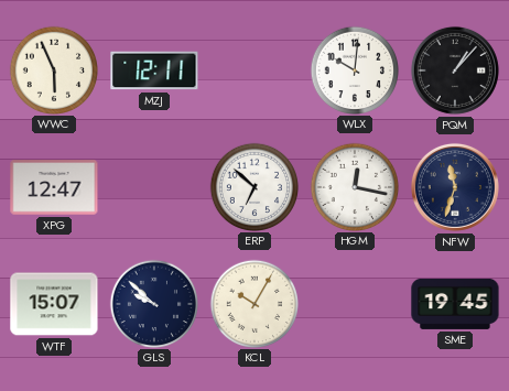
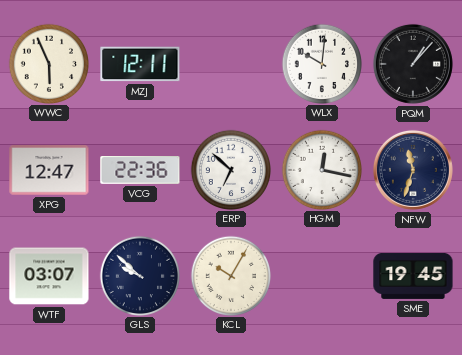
VCG: none -> 22:36 (140, 170)
WTF: 15:07 -> 03:07 (49, 276)
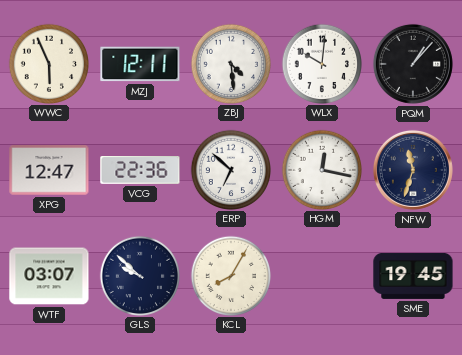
ZBJ: none -> 4:29 (230, 63)
KCL: 10:05 -> 8:05 (230, 275)
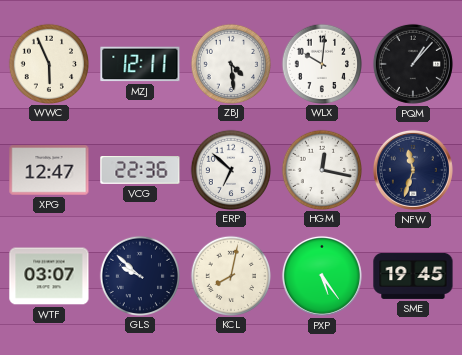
KCL: 8:05 -> 8:02 (230, 275)
PXP: none -> 5:24 (322, 276)
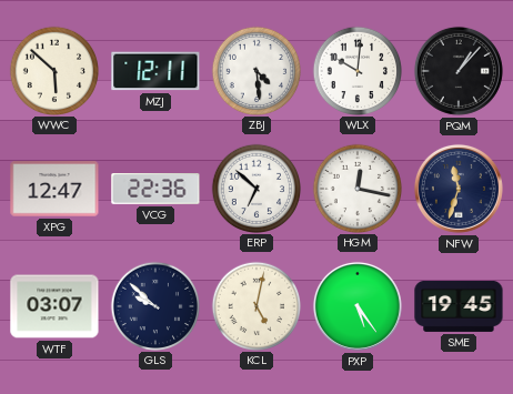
WWC: 5:56 -> 5:52 (53, 70)
KCL: 8:02 -> 5:02 (255, 305)
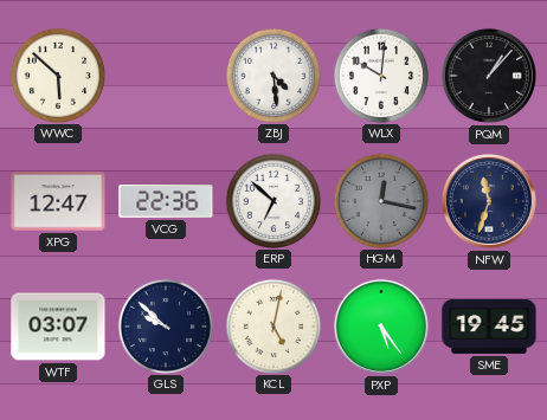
MZJ: 12:11 -> none (155, 71)
HGM dial: white -> grey (380, 200)
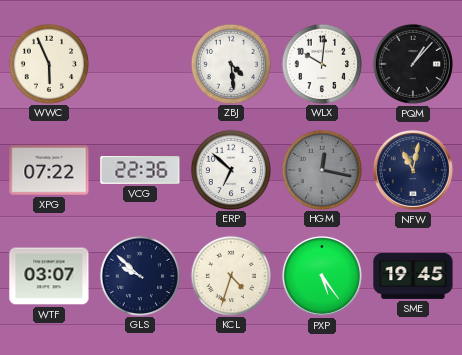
WWC: 5:52 -> 5:56 (48, 63)
XPG: 12:47 -> 07:22 (49, 170)
NFW: 11:33 -> 11:02 (413, 170)
KCL: 5:02 -> 4:33 (230, 275)
